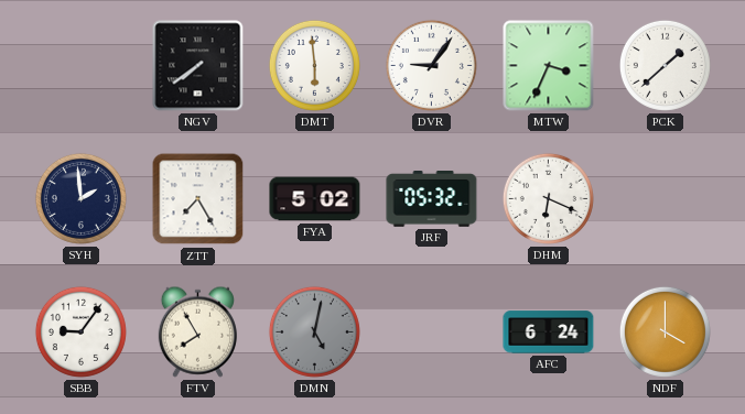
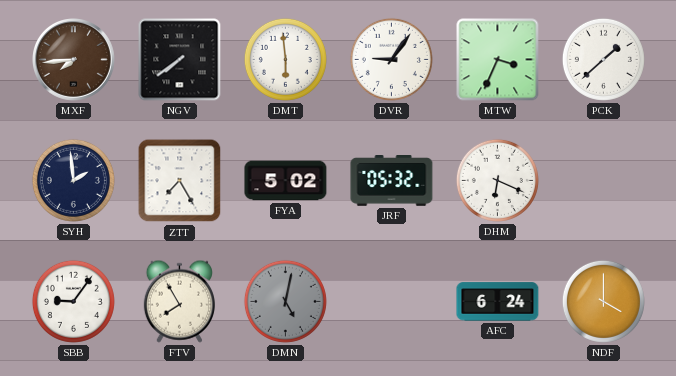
MXF: none -> 7:44 (74, 60)
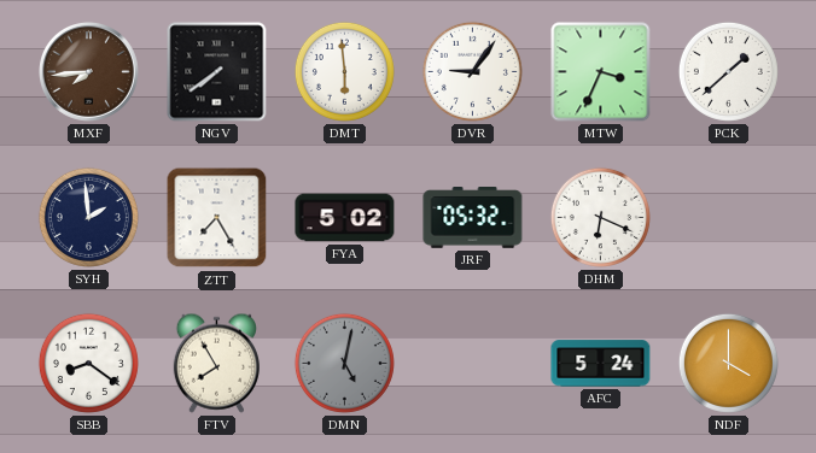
SBB: 9:06 -> 8:21 (88, 363)
AFC: 6:24 -> 5:24 (601, 364)
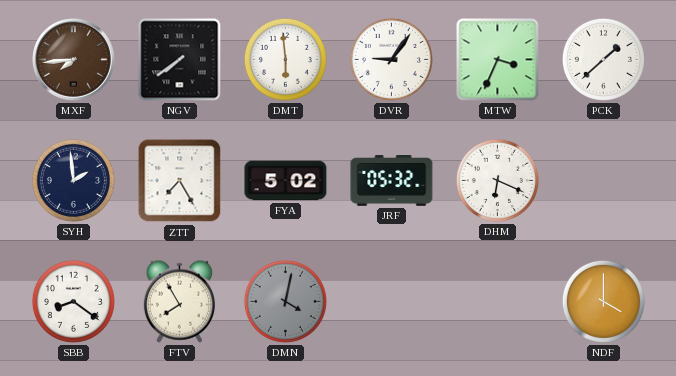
DMN: 5:02 -> 4:02 (285, 301)
AFC: 5:24 -> none (601, 364)
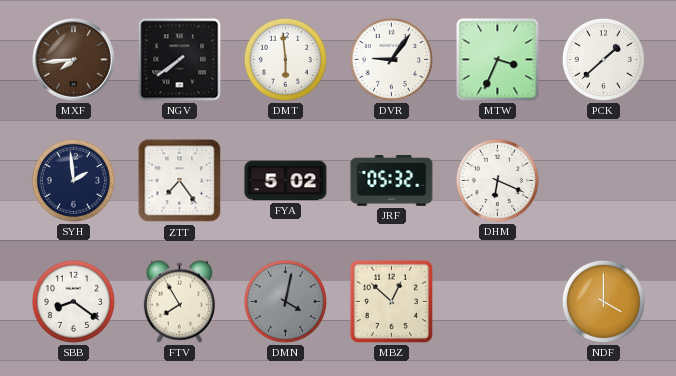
ZTT: 7:25 -> 7:24 (180, 181)
MBZ: none -> 12:52 (391, 301)
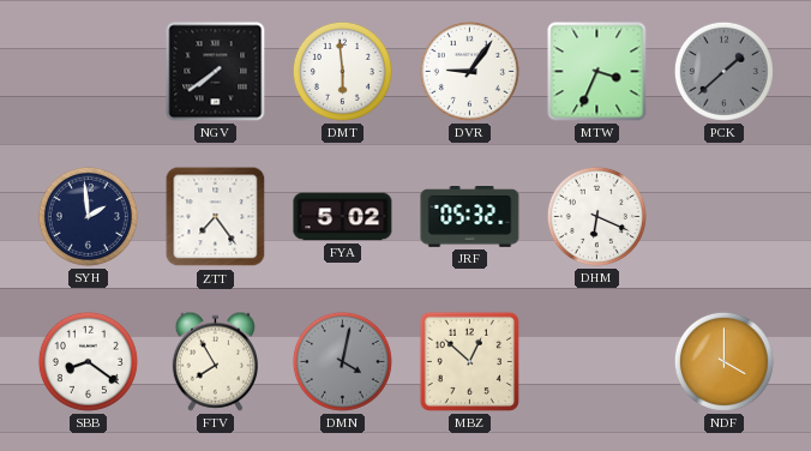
MXF: 7:44 -> none (74, 60)
PCK dial: white -> grey (723, 71)
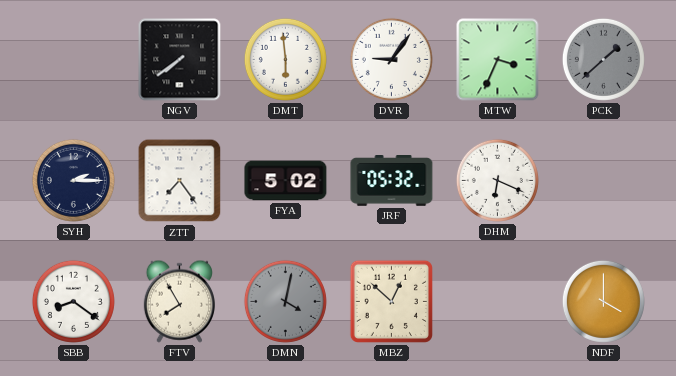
SYH: 1:59 -> 2:15 (73, 180)
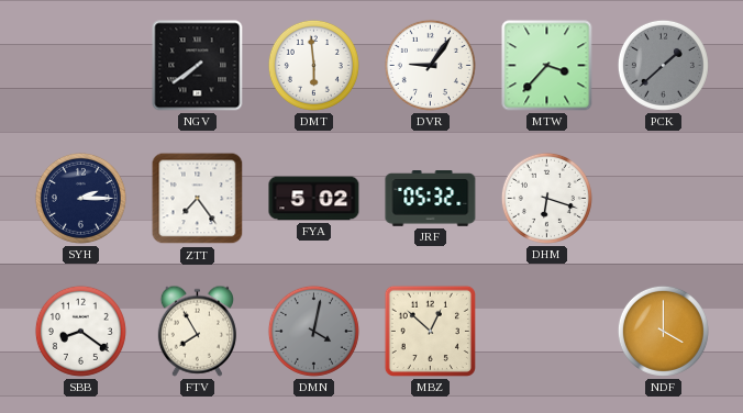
MTW: 3:34 -> 3:37 (547, 66)
DHM: 6:19 -> 6:18 (546, 198)
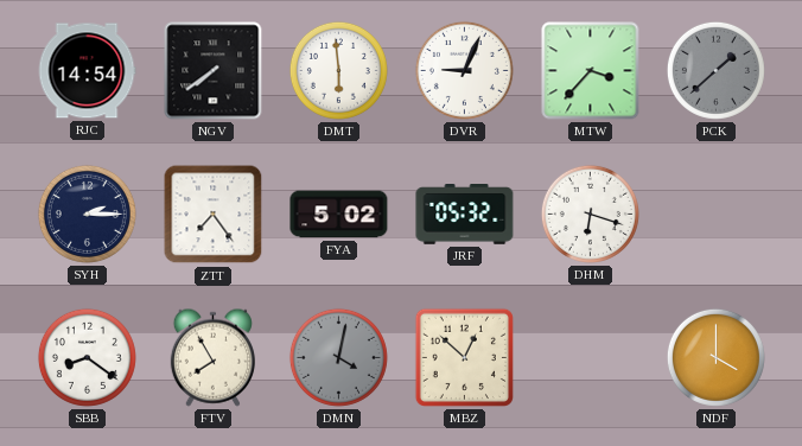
RJC: none -> 14:54 (87, 71)
DVR: 9:06 -> 9:04 (464, 70)
